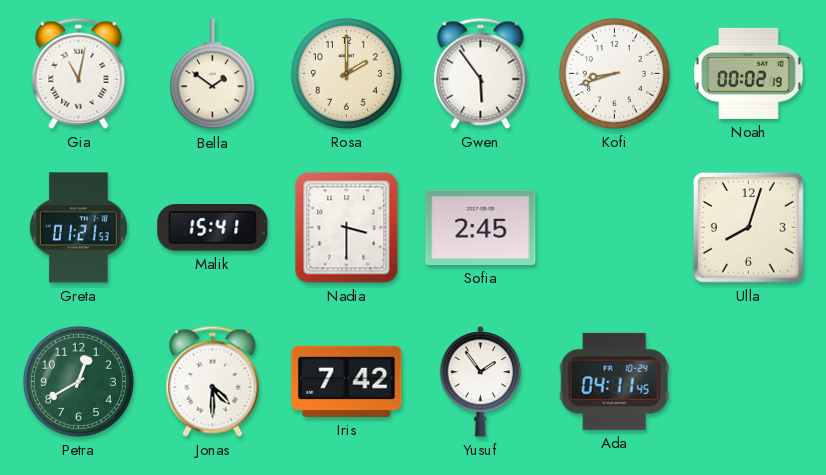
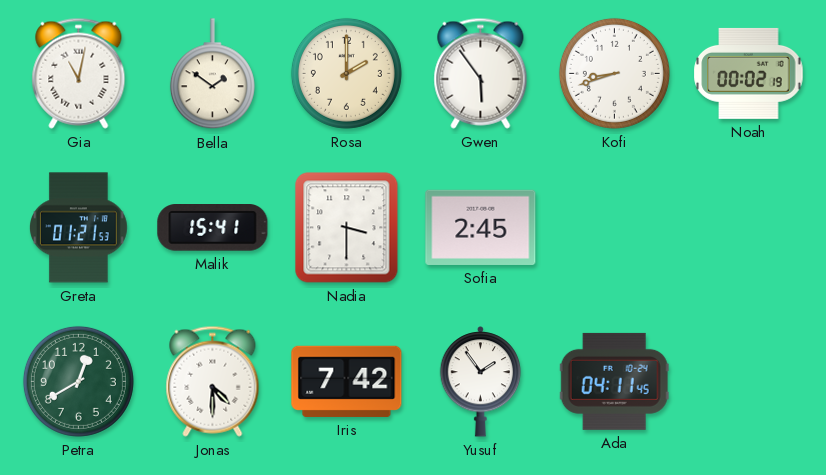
Ulla: 8:03 -> none (748, 227)
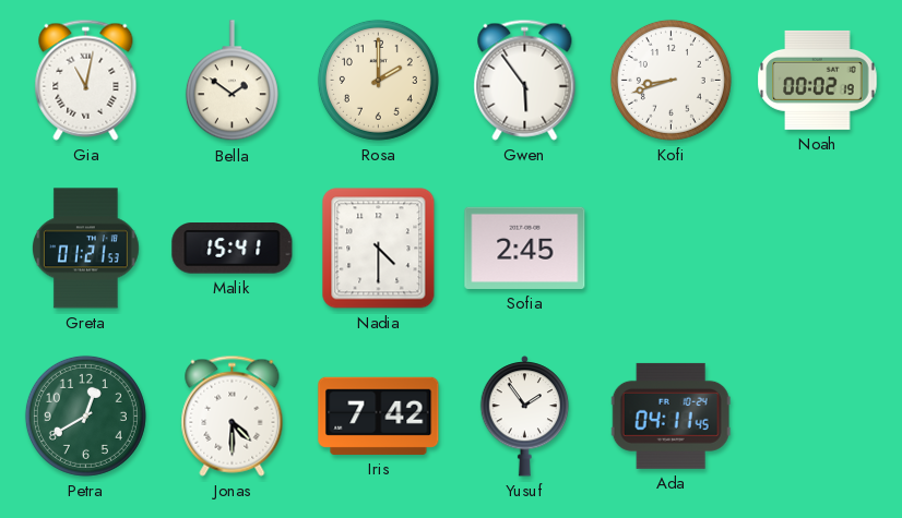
Nadia: 3:30 -> 4:30 (379, 249)
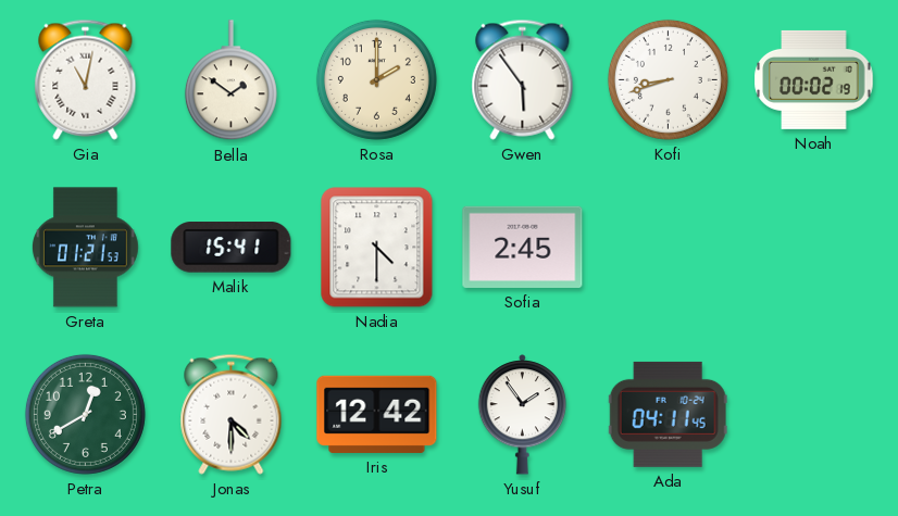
Iris: 7:42 -> 12:42 (377, 414)
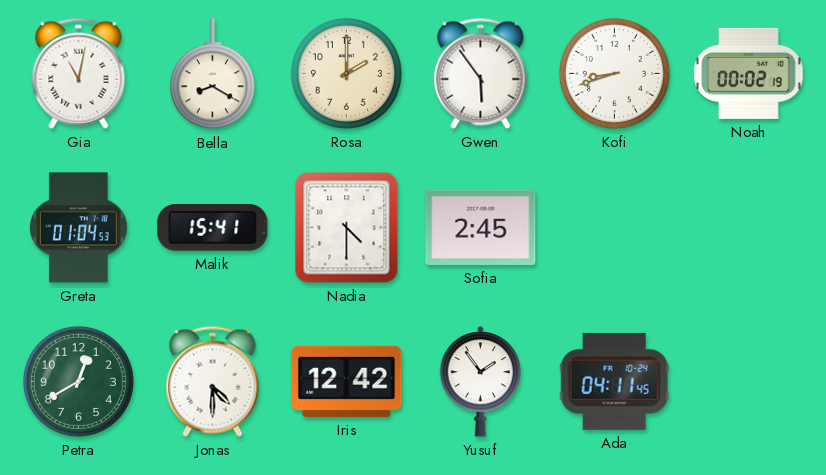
Bella: 1:51 -> 8:20 (212, 74)
Greta: 01:21 -> 01:04 (78, 228)
